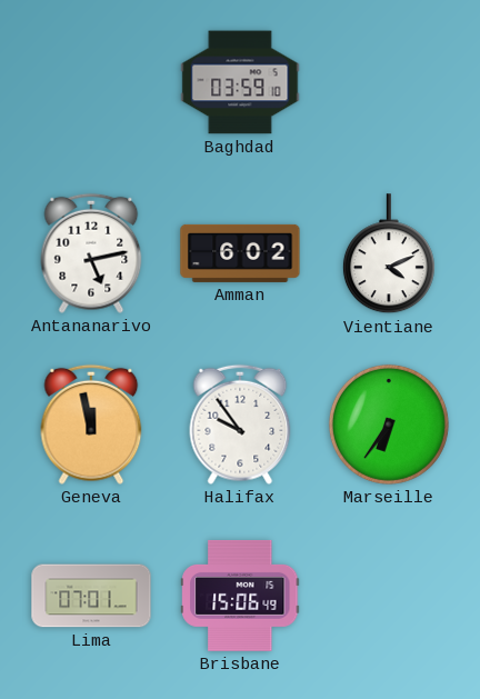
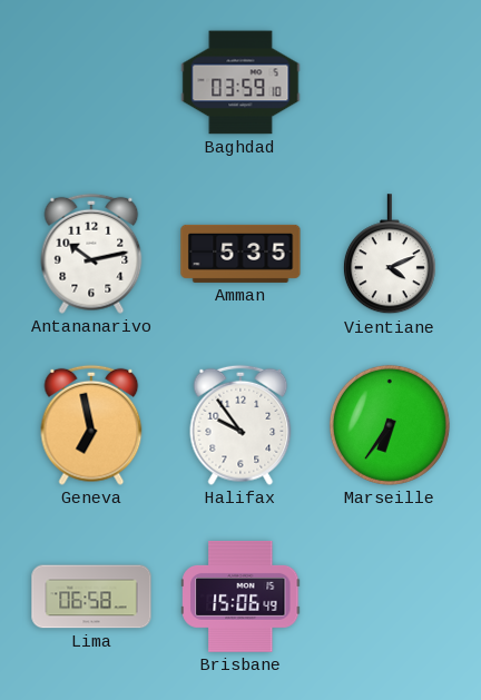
Antananarivo: 5:13 -> 10:13 (91, 254)
Amman: 6:02 -> 5:35 (240, 254)
Geneva: 11:58 -> 6:58 (91, 425)
Lima: 07:01 -> 06:58 (91, 597)
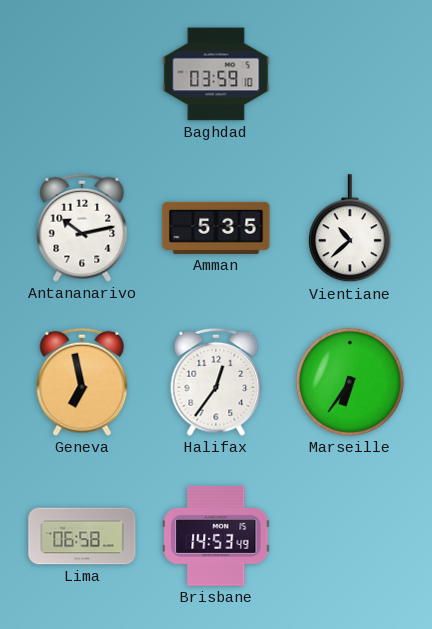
Vientiane: 4:11 -> 10:38 (350, 229)
Halifax: 9:54 -> 12:36 (216, 382)
Brisbane: 15:06 -> 14:53 (216, 536)
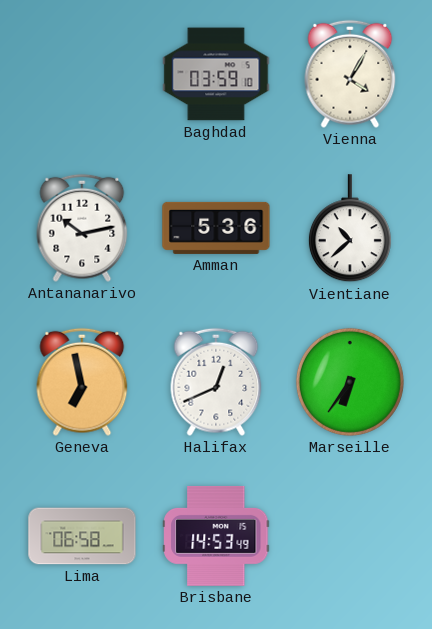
Vienna: none -> 4:05 (350, 74)
Amman: 5:35 -> 5:36 (216, 228)
Halifax: 12:36 -> 12:41 (216, 382)
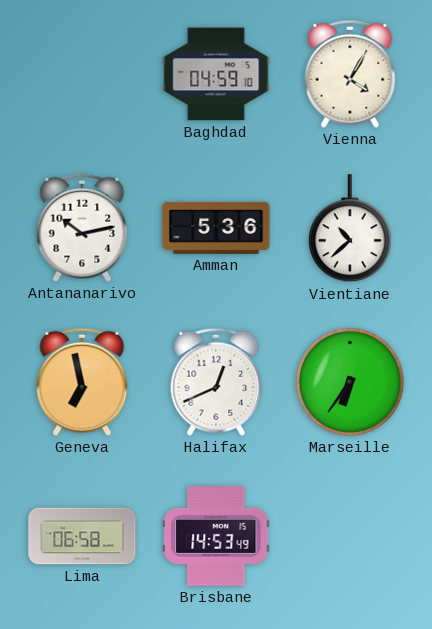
Baghdad: 03:59 -> 04:59 (216, 74)
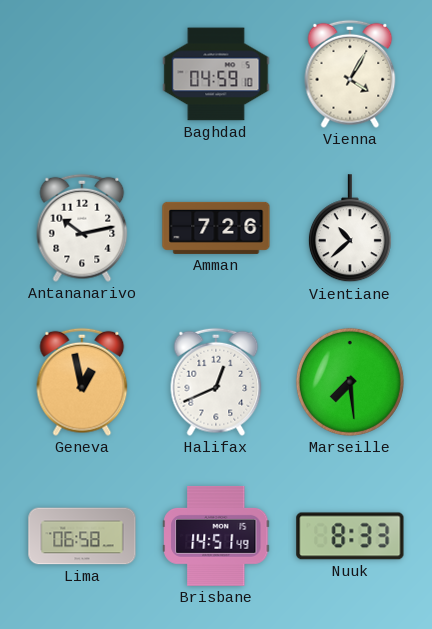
Amman: 5:36 -> 7:26 (216, 228)
Geneva: 6:58 -> 12:58 (82, 382)
Marseille: 6:36 -> 7:29 (350, 382)
Brisbane: 14:53 -> 14:51 (216, 536)
Nuuk: none -> 8:33 (350, 536)
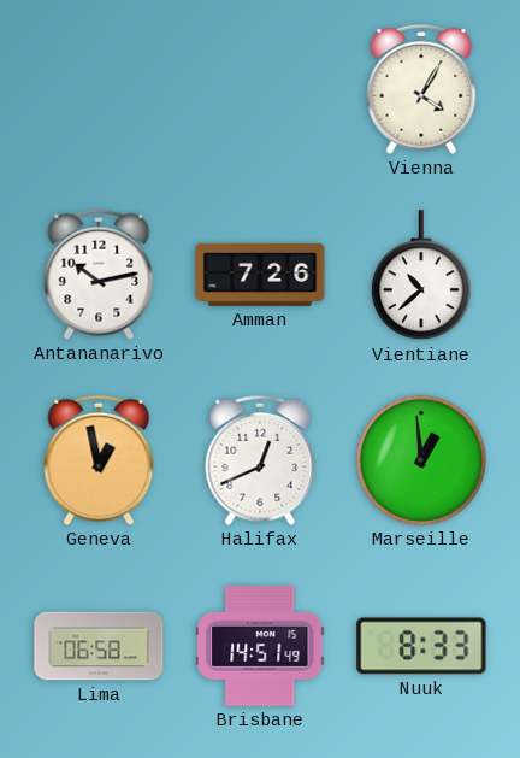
Baghdad: 04:59 -> none (216, 74)
Marseille: 7:29 -> 12:59 (421, 460)
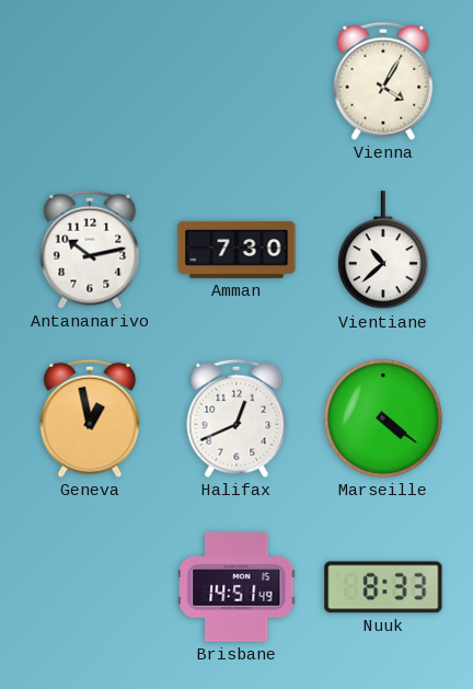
Amman: 7:26 -> 7:30 (236, 250)
Marseille: 12:59 -> 4:21 (383, 418)
Lima: 06:58 -> none (99, 646)
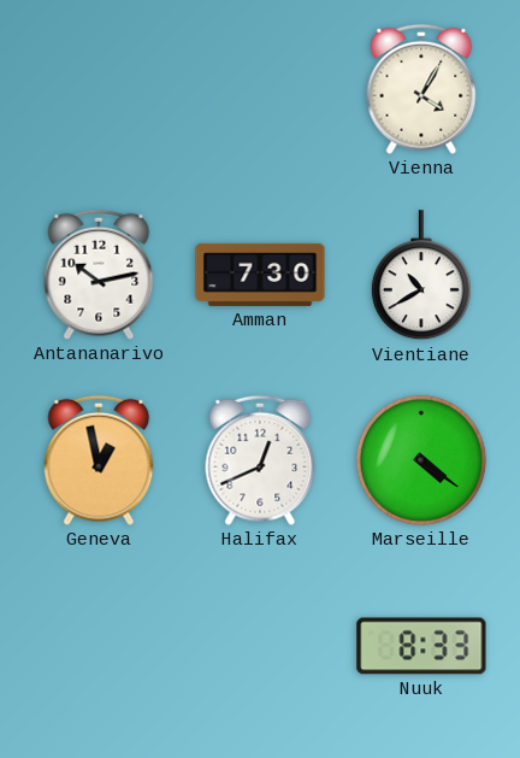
Vientiane: 10:38 -> 10:40 (421, 276)
Brisbane: 14:51 -> none (236, 587)
